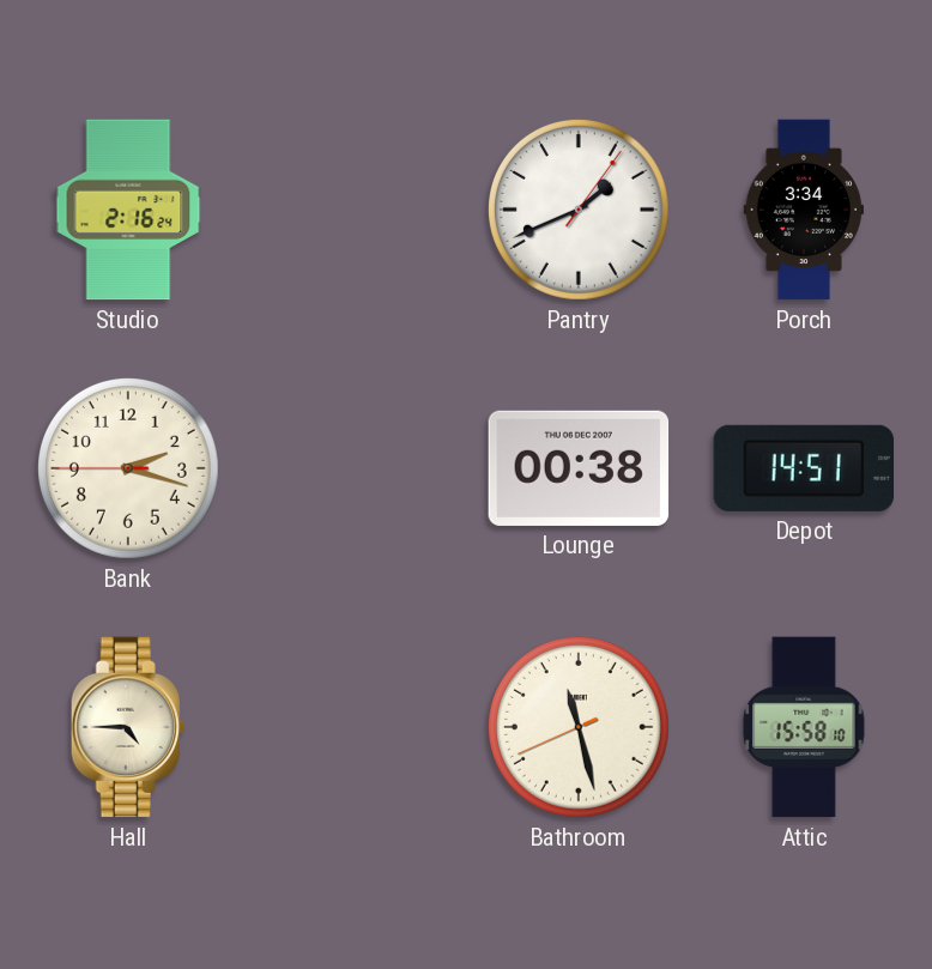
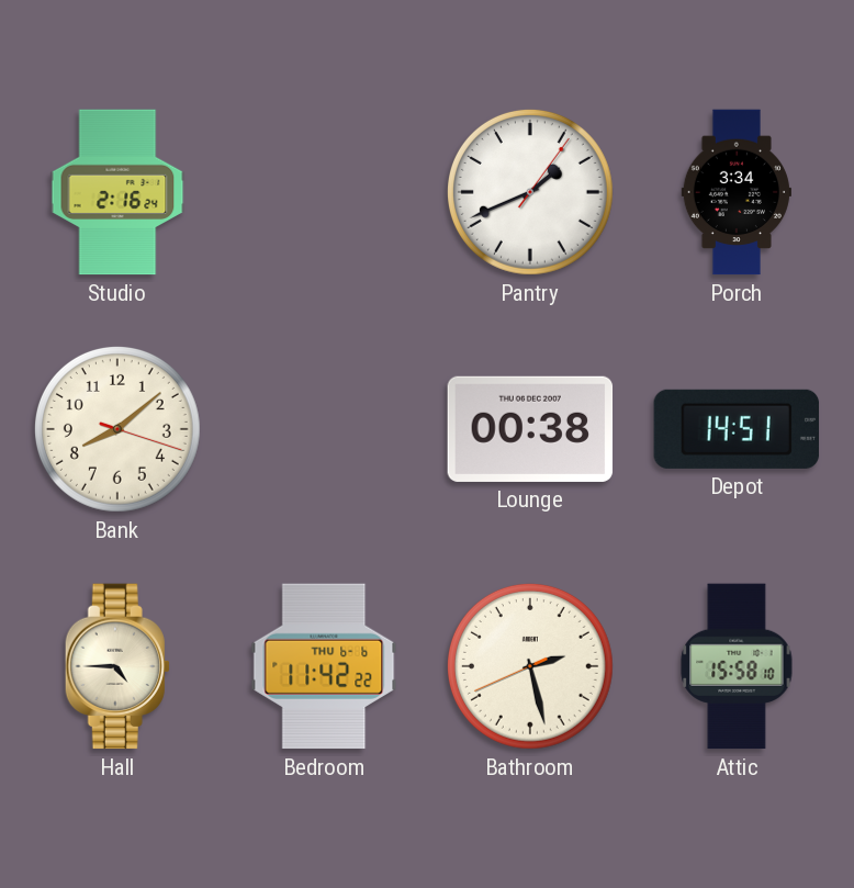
Bank: 2:17 -> 8:08 (117, 429)
Bedroom: none -> 11:42 (324, 666)
Bathroom: 11:27 -> 2:27 (530, 666)
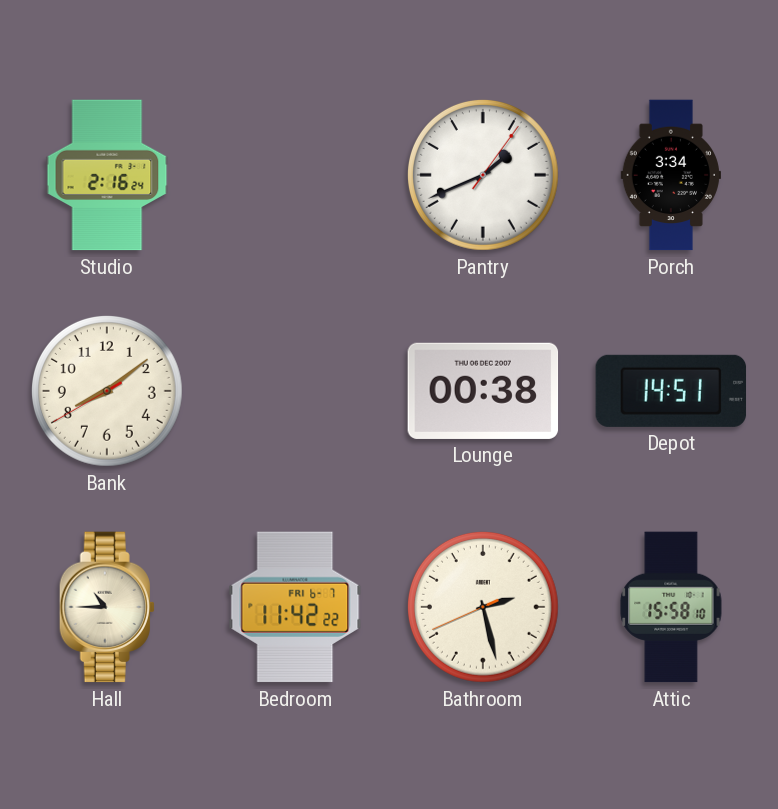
Bank: 8:08:18 -> 8:08:40 (107, 391)
Hall: 4:45 -> 10:45 (107, 607)
Bedroom date: THU 6-6 -> FRI 6-7 (295, 607)
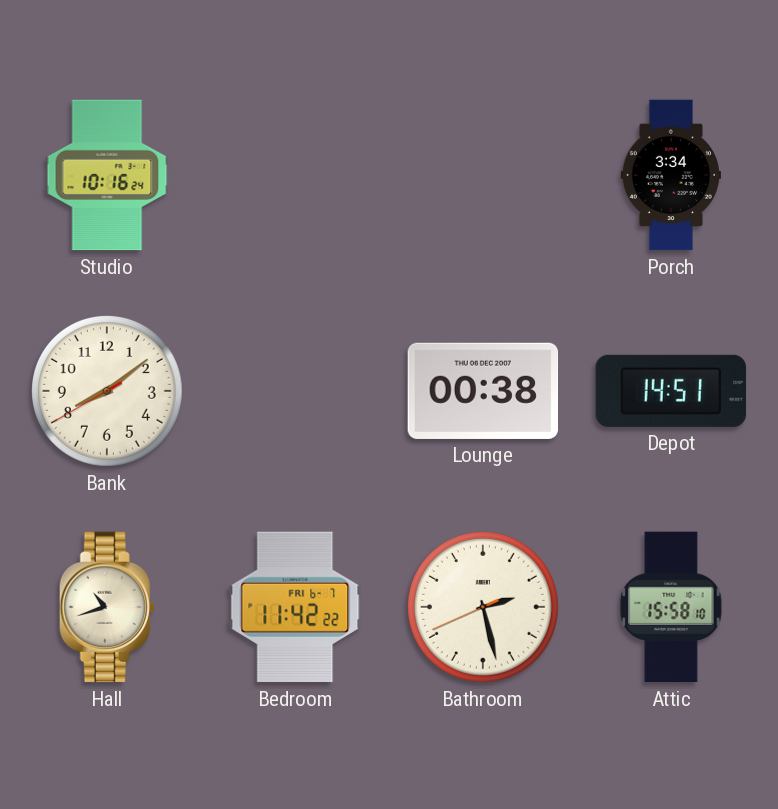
Studio: 2:16 -> 10:16 (107, 175)
Pantry: 1:41 -> none (483, 175)
Hall: 10:45 -> 10:42 (107, 607)
